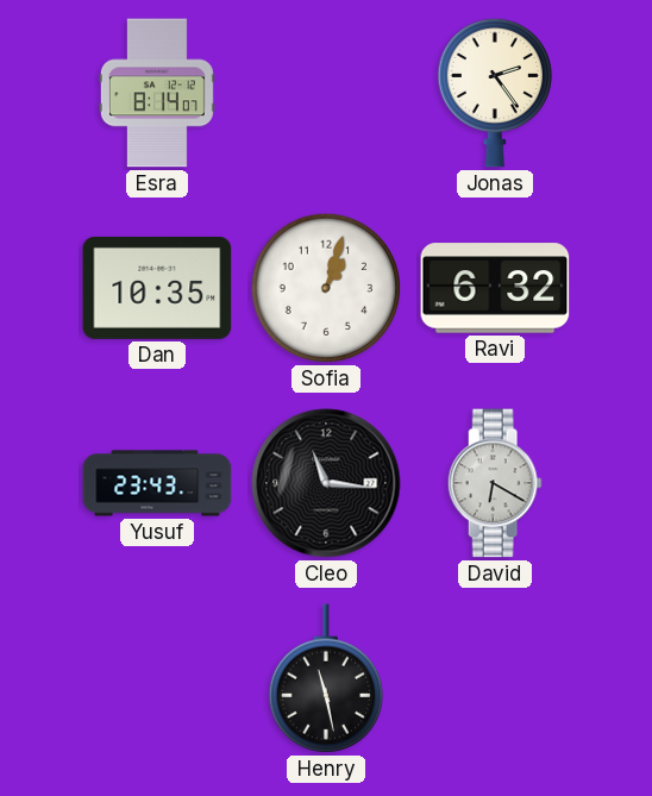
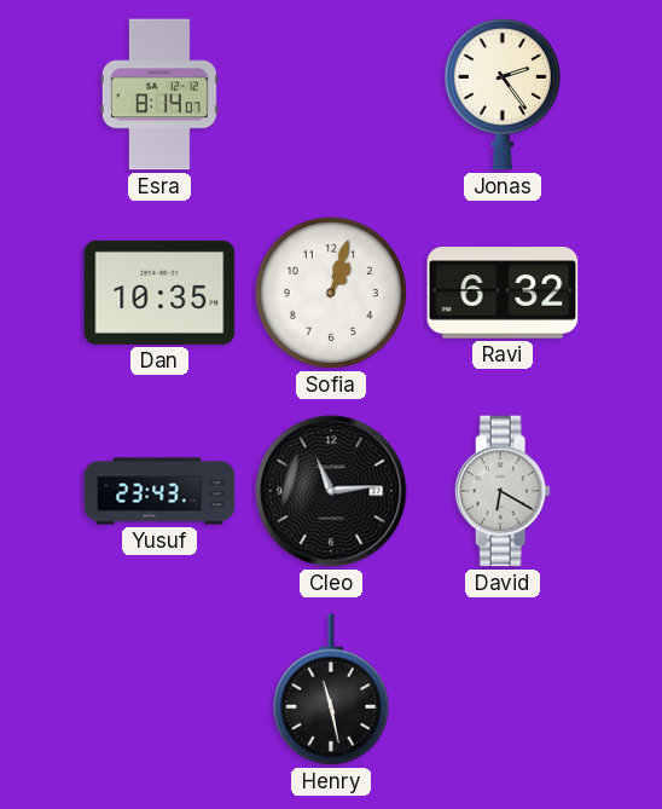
Cleo: 11:16 -> 11:14 (331, 491)
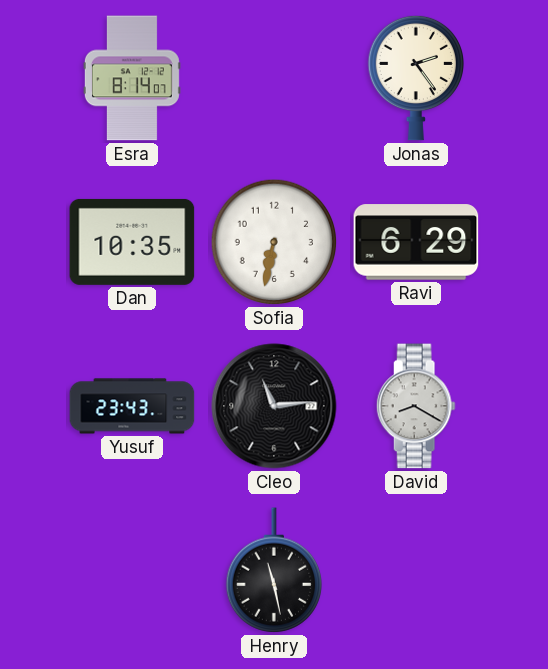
Sofia: 1:03 -> 6:32 (274, 242)
Ravi: 6:32 -> 6:29 (416, 242)
David: 6:20 -> 8:20 (416, 406)
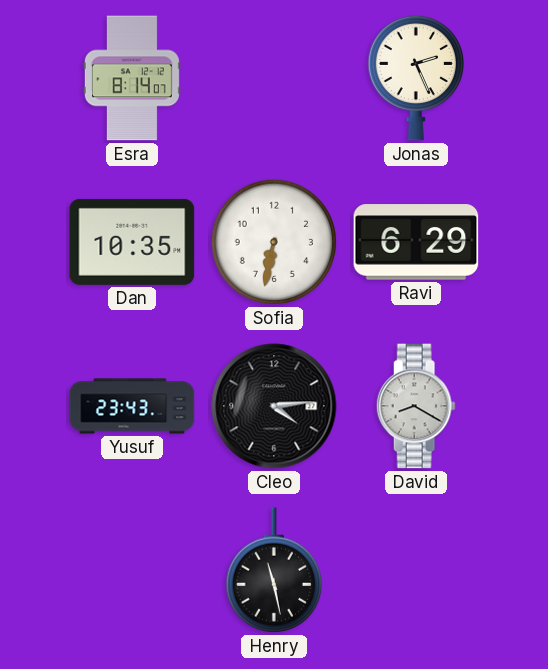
Jonas: 2:24 -> 2:26 (415, 78)
Cleo: 11:14 -> 4:14 (274, 406)
